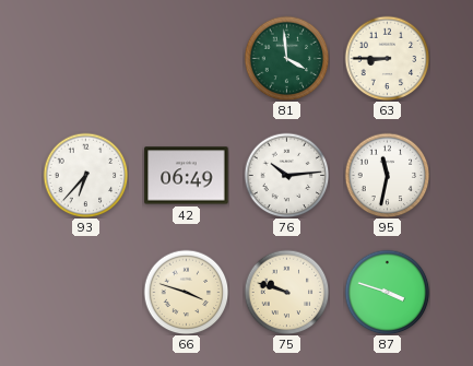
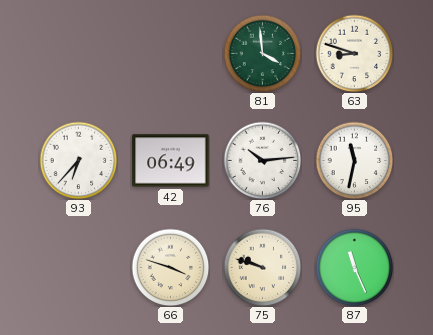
63: 8:45 -> 8:48 (354, 53)
87: 3:48 -> 11:26 (354, 267)
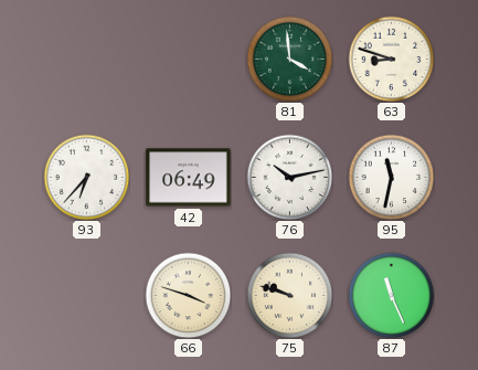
76: 10:14 -> 10:13 (289, 177)
